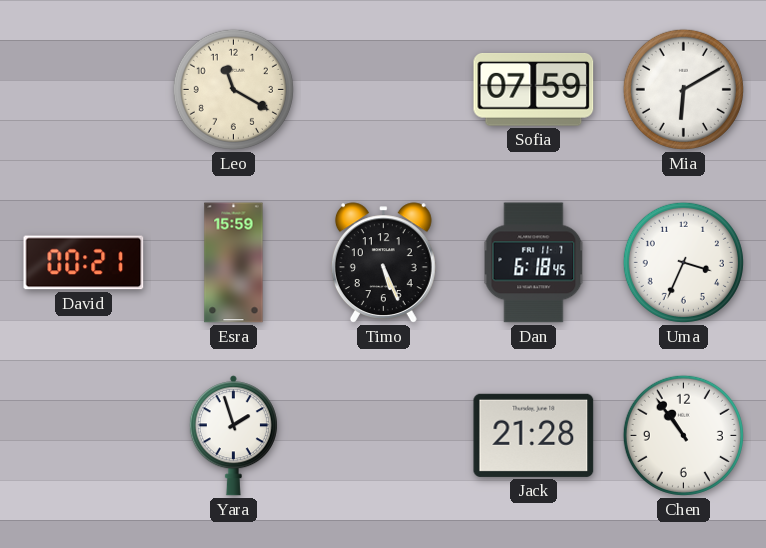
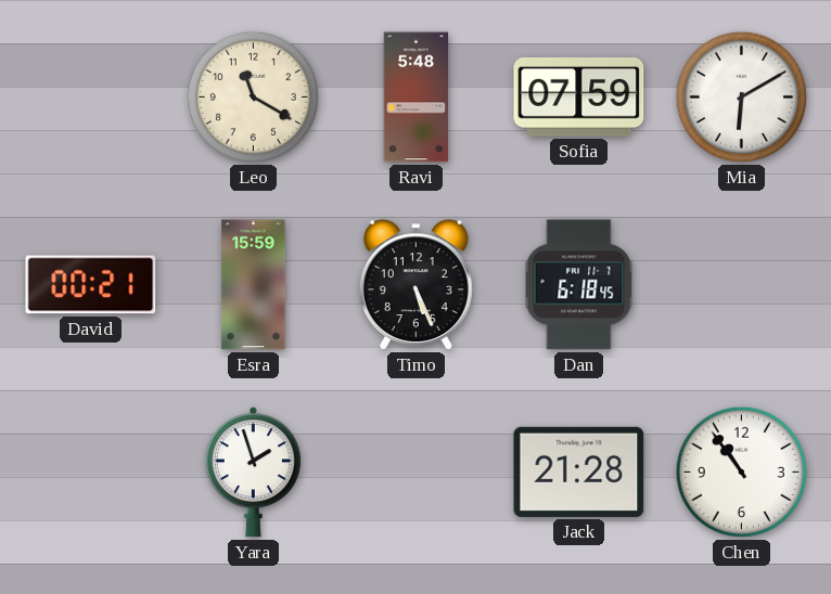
Ravi: none -> 5:48 (417, 98)
Uma: 3:34 -> none (683, 262)
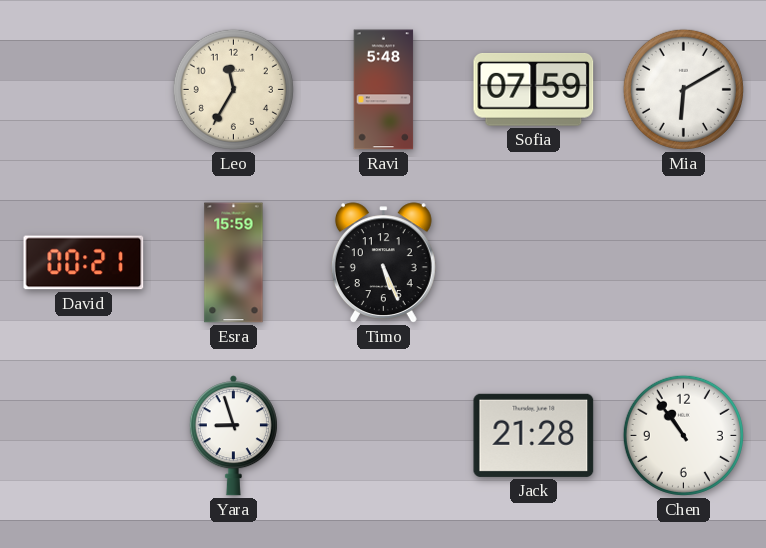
Leo: 11:20 -> 11:35 (233, 89)
Dan: 6:18 -> none (579, 285)
Yara: 1:57 -> 8:57 (233, 436)
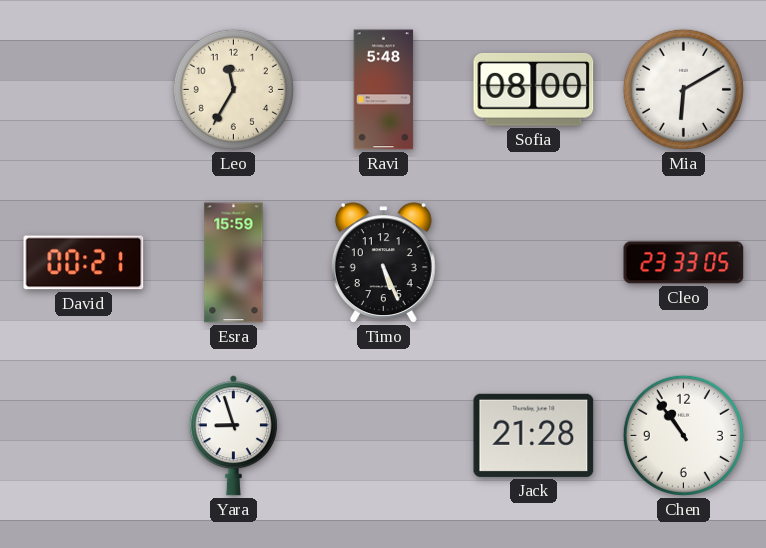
Sofia: 07:59 -> 08:00 (534, 90)
Cleo: none -> 23:33 (684, 263)
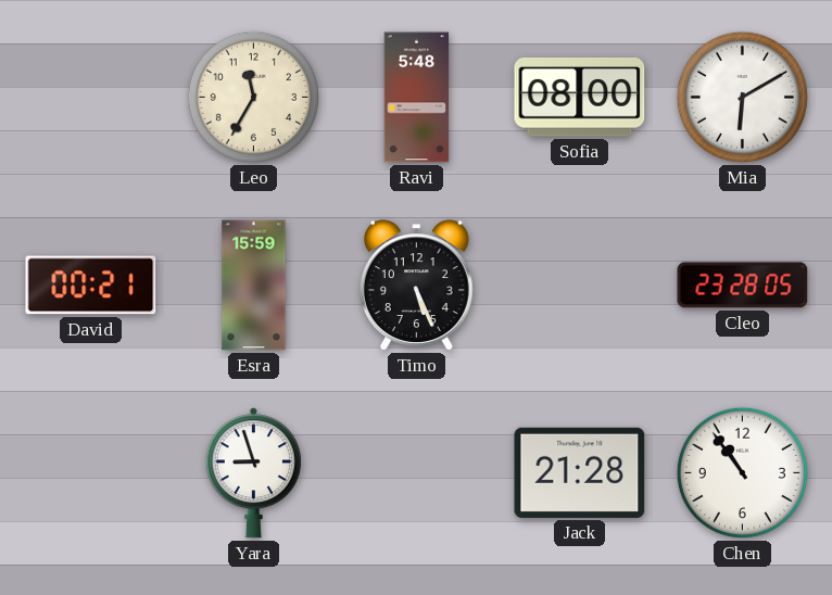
Cleo: 23:33 -> 23:28 (743, 286)
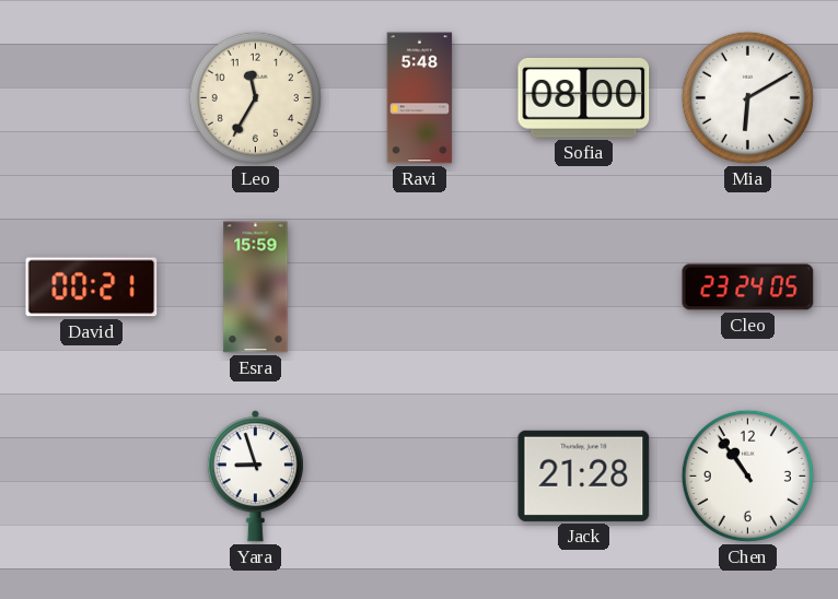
Timo: 5:26 -> none (416, 286)
Cleo: 23:28 -> 23:24 (748, 287)
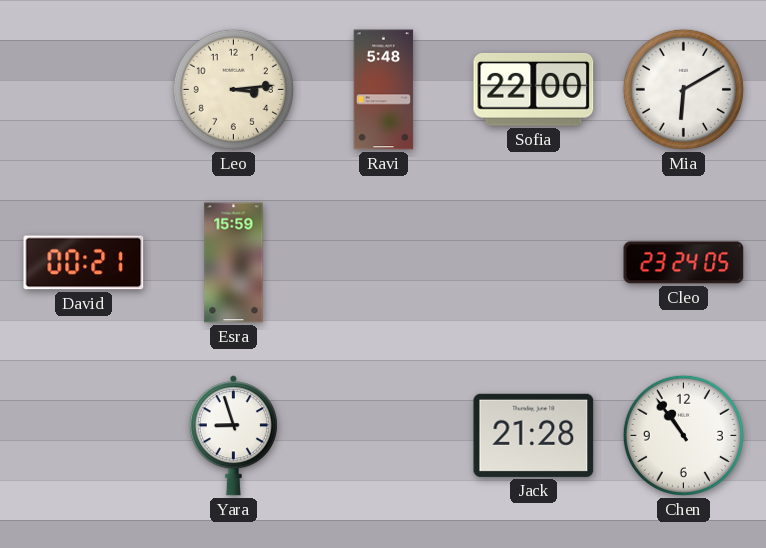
Leo: 11:35 -> 3:14 (233, 89)
Sofia: 08:00 -> 22:00 (534, 90)
